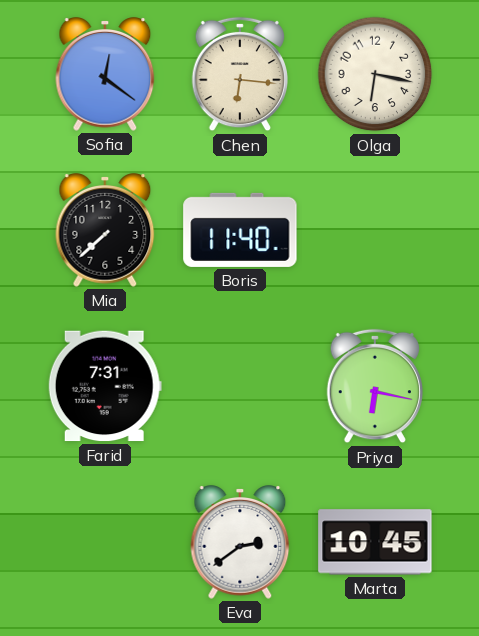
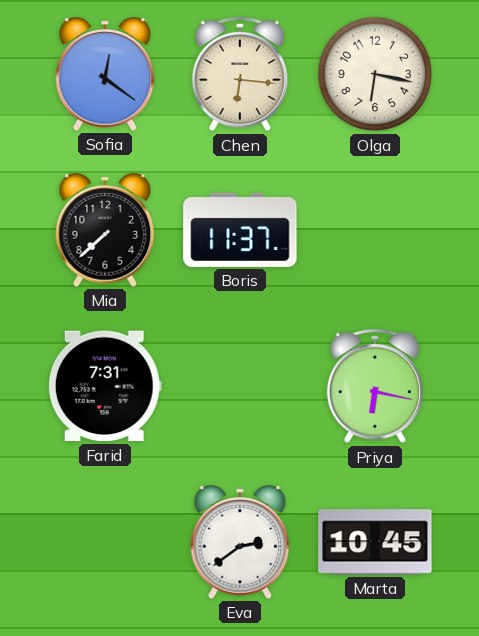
Boris: 11:40 -> 11:37 (240, 230)
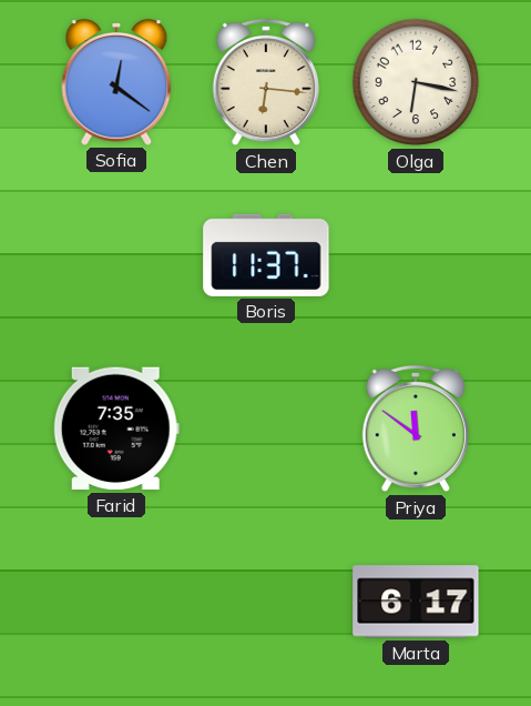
Mia: 7:38 -> none (105, 230)
Farid: 7:31 -> 7:35 (116, 428)
Priya: 6:17 -> 11:51 (415, 428)
Eva: 2:39 -> none (240, 542)
Marta: 10:45 -> 6:17 (416, 602)
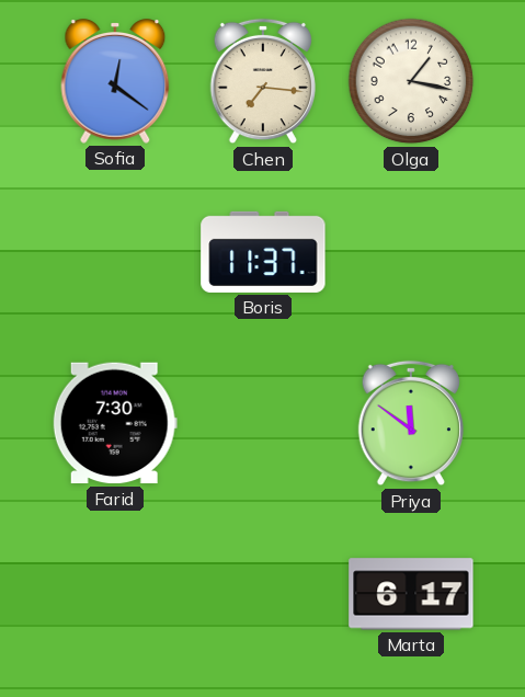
Chen: 6:16 -> 7:16 (262, 81)
Olga: 6:17 -> 1:17 (411, 81)
Farid: 7:35 -> 7:30 (115, 423)
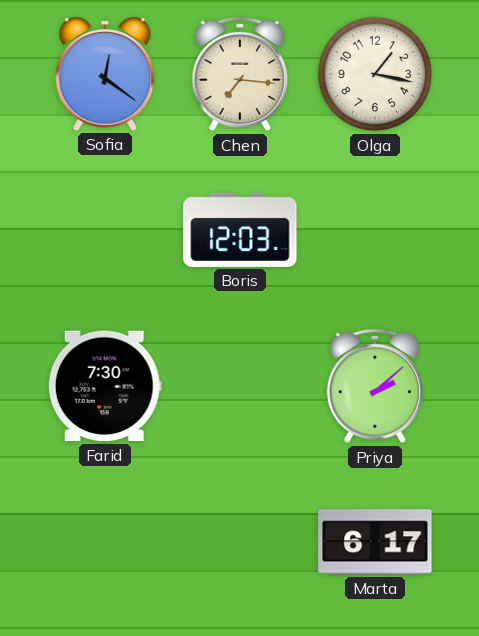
Boris: 11:37 -> 12:03 (240, 230)
Priya: 11:51 -> 2:08 (374, 386)
